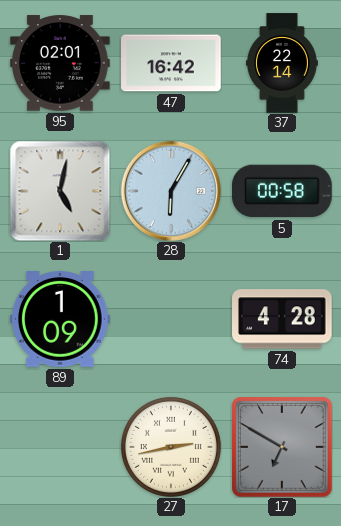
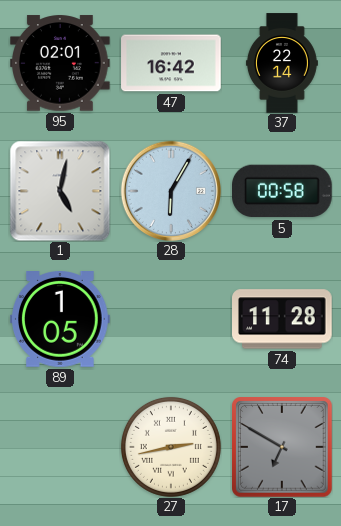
89: 1:09 -> 1:05 (60, 320)
74: 4:28 -> 11:28 (282, 319)
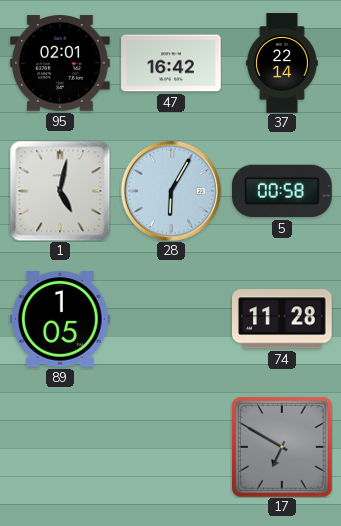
27: 2:43 -> none (171, 447)
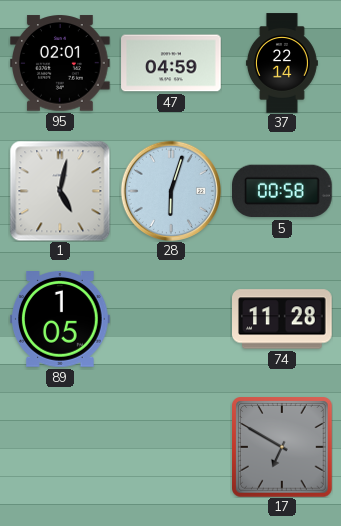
47: 16:42 -> 04:59 (171, 63)
28: 6:05 -> 6:03 (171, 191)
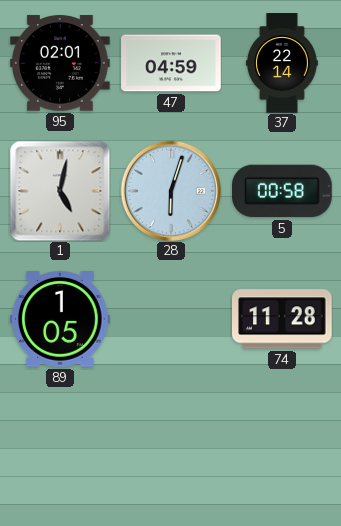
17: 6:50 -> none (283, 448)
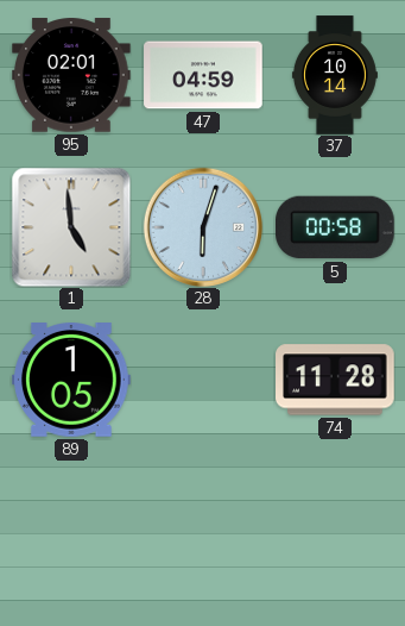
37: 22:14 -> 10:14 (335, 75)
1: 5:02 -> 4:59 (71, 227)
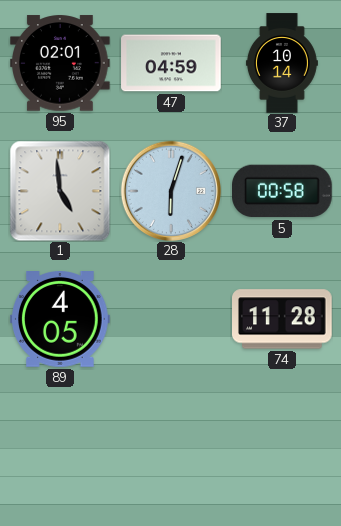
89: 1:05 -> 4:05 (60, 320)
